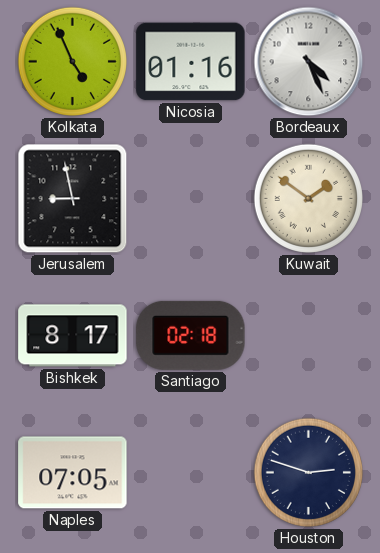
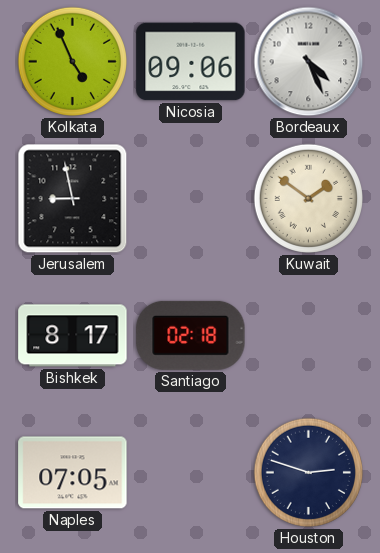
Nicosia: 01:16 -> 09:06 (191, 62)
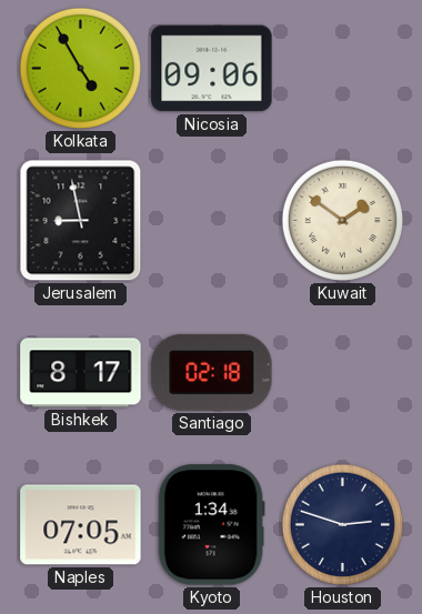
Kolkata: 4:56 -> 4:55 (80, 68)
Bordeaux: 4:26 -> none (309, 62)
Kyoto: none -> 1:34 (211, 525)
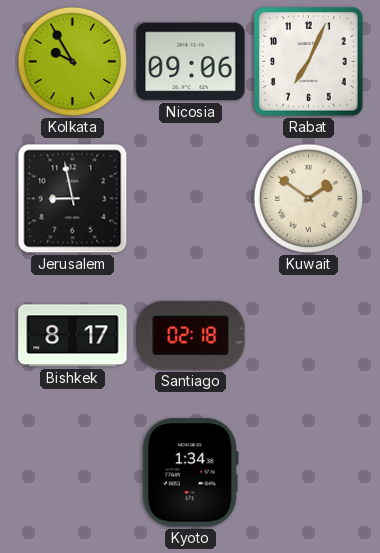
Kolkata: 4:55 -> 9:55 (72, 61)
Rabat: none -> 7:04 (309, 62)
Naples: 07:05 -> none (81, 525)
Houston: 2:48 -> none (342, 524)
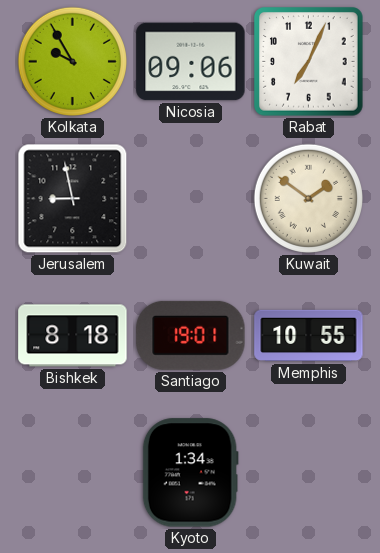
Bishkek: 8:17 -> 8:18 (73, 336)
Santiago: 02:18 -> 19:01 (191, 335)
Memphis: none -> 10:55 (309, 336)
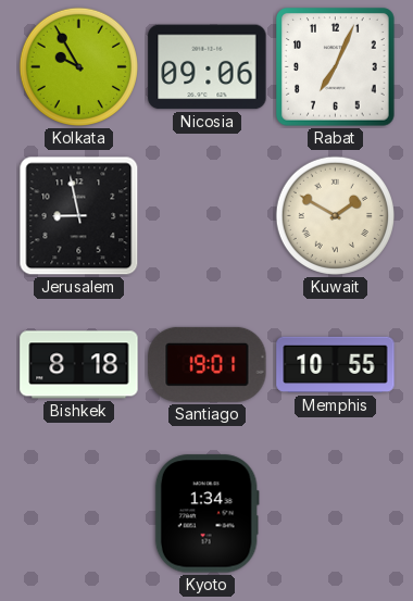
Kuwait: 1:51 -> 1:50 (335, 215)
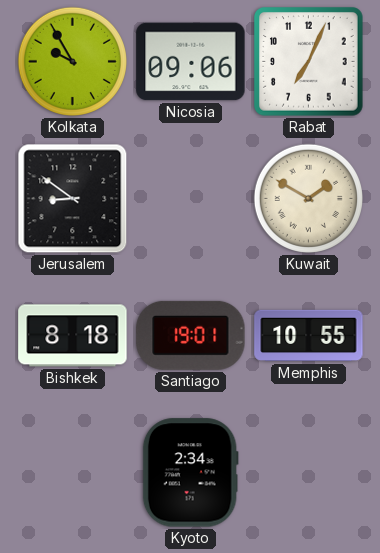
Jerusalem: 8:58 -> 8:51 (73, 199)
Kyoto: 1:34 -> 2:34 (190, 473)
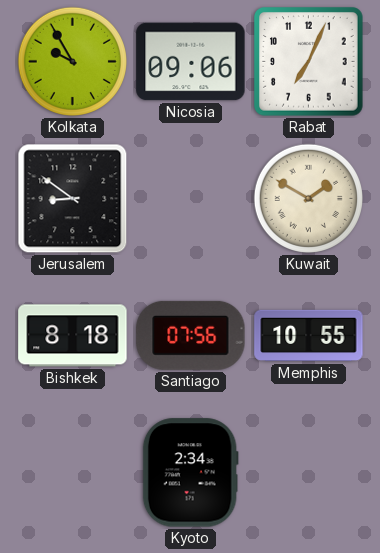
Santiago: 19:01 -> 07:56 (191, 335)
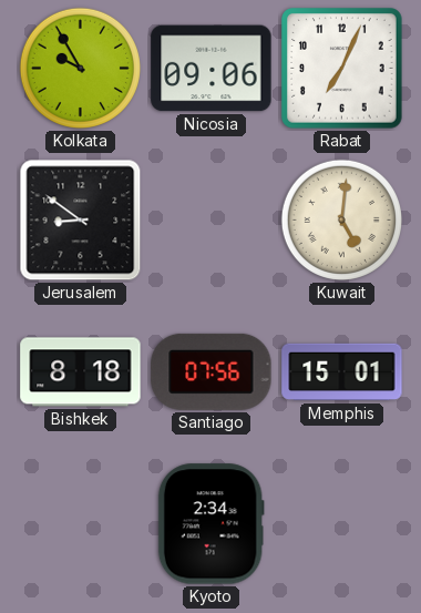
Kuwait: 1:50 -> 5:01 (341, 219)
Memphis: 10:55 -> 15:01 (342, 372)
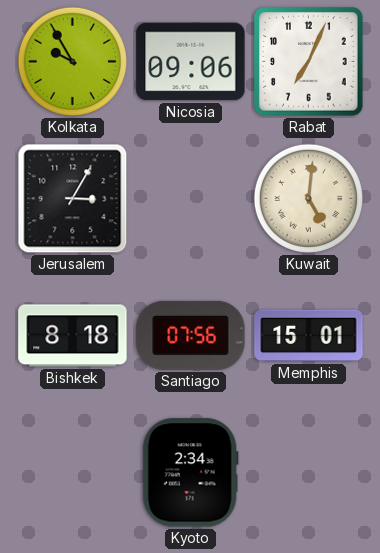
Jerusalem: 8:51 -> 3:05 (73, 199)
